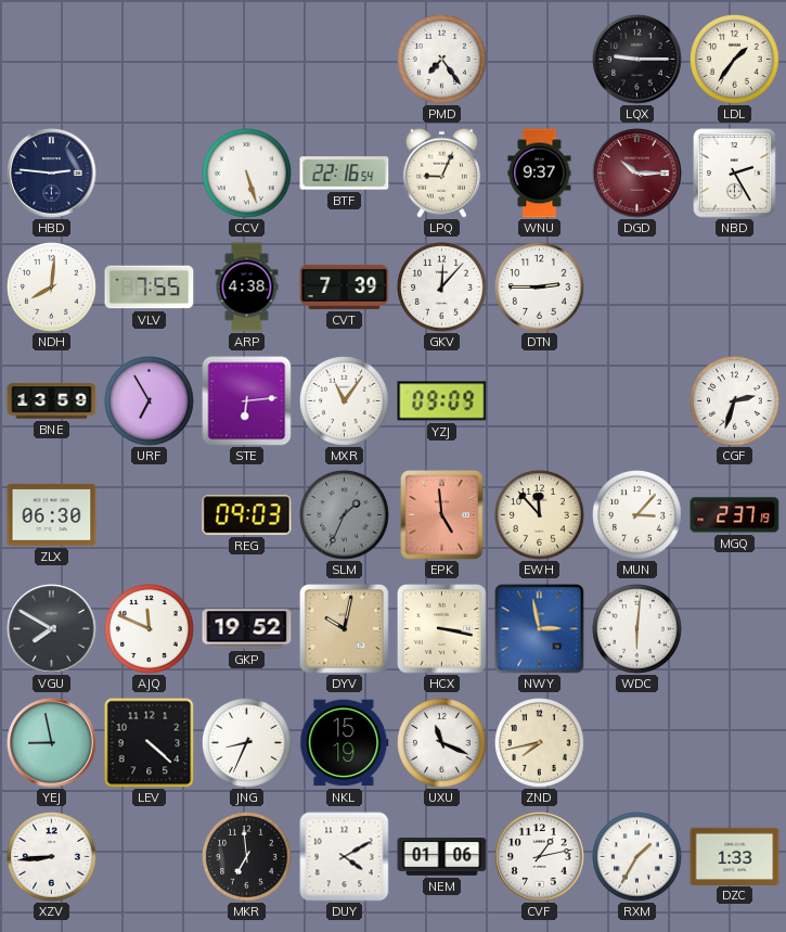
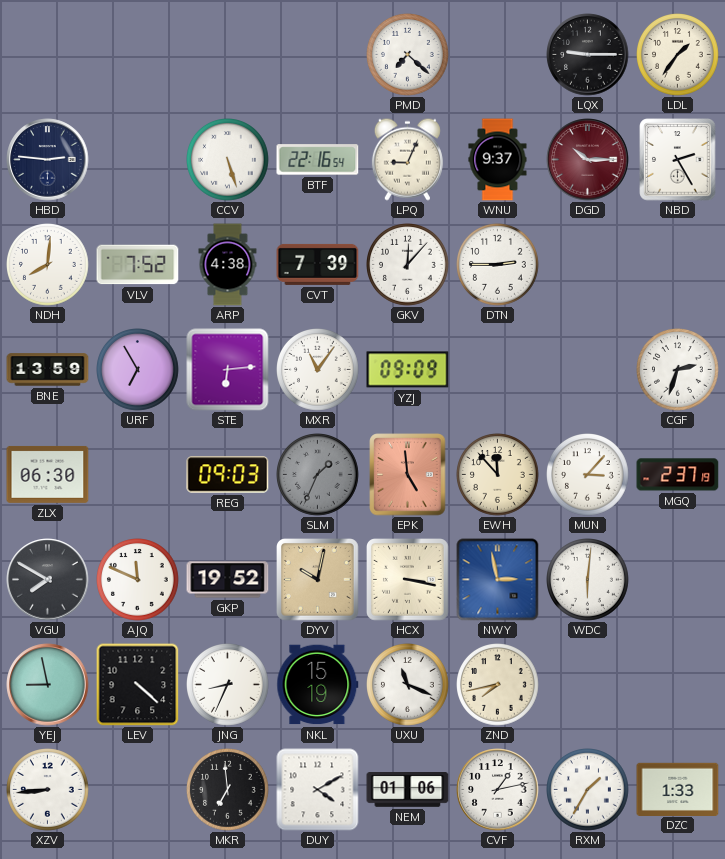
PMD: 7:24 -> 7:22 (408, 55)
VLV: 7:55 -> 7:52 (138, 265)
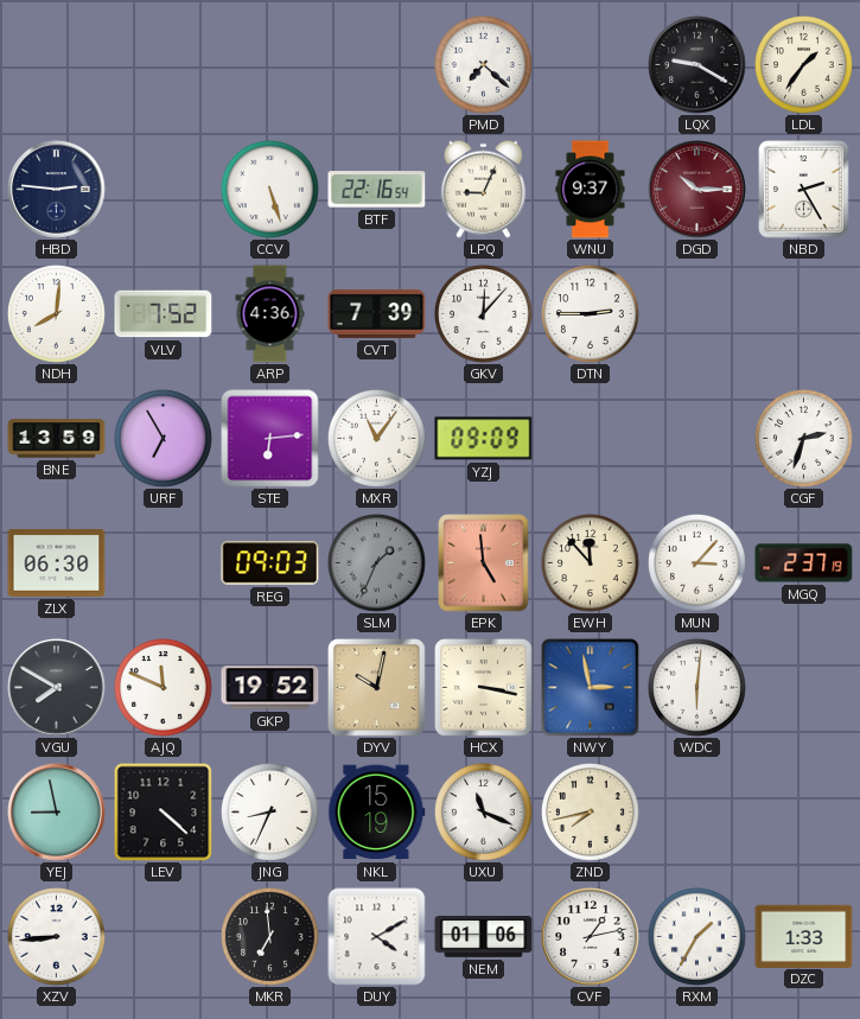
LQX: 9:15 -> 9:20 (697, 65)
ARP: 4:38 -> 4:36 (270, 314)
